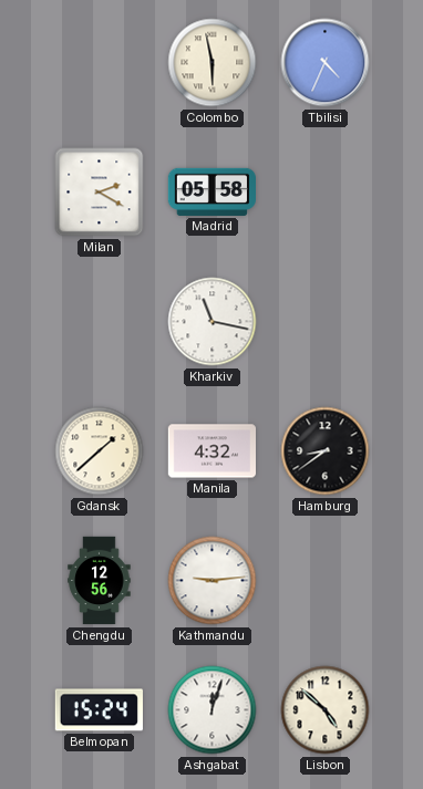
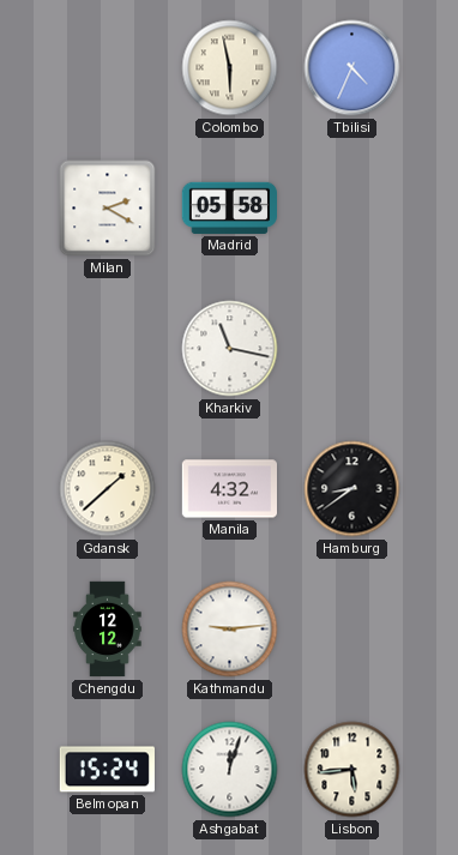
Chengdu: 12:56 -> 12:12 (108, 630)
Lisbon: 4:52 -> 5:44 (352, 770)
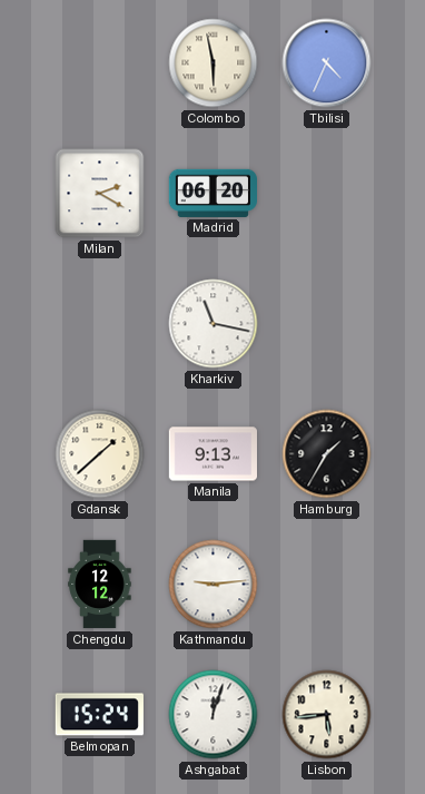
Madrid: 05:58 -> 06:20 (212, 193)
Manila: 4:32 -> 9:13 (212, 454)
Hamburg: 8:39 -> 1:35 (327, 454)
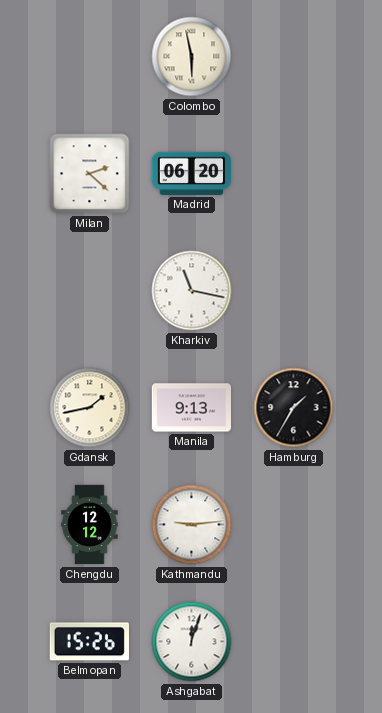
Tbilisi: 4:34 -> none (327, 63)
Milan: 2:20 -> 2:22 (90, 174)
Gdansk: 1:38 -> 1:43 (90, 408)
Belmopan: 15:24 -> 15:26 (89, 642)
Lisbon: 5:44 -> none (327, 715)
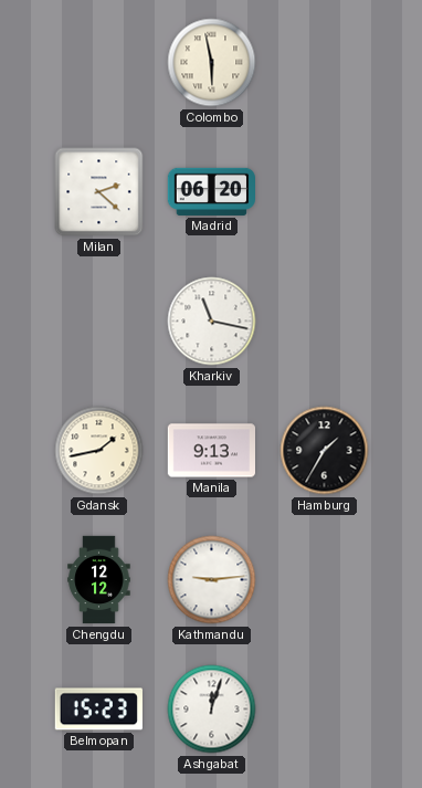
Belmopan: 15:26 -> 15:23 (98, 710)
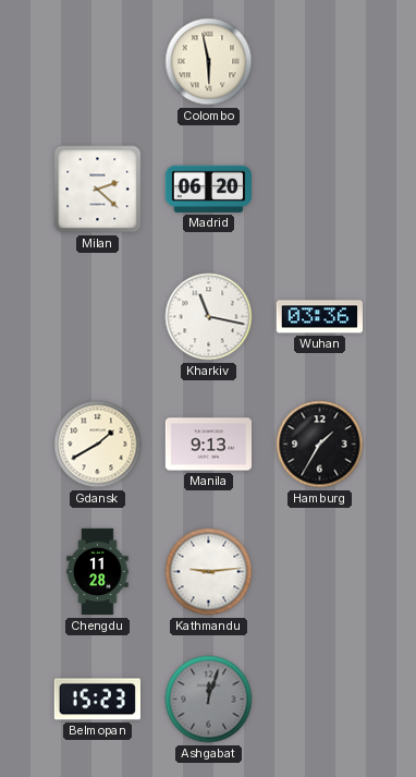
Wuhan: none -> 03:36 (319, 317)
Gdansk: 1:43 -> 1:40 (98, 445)
Chengdu: 12:12 -> 11:28 (98, 572)
Ashgabat dial: white -> grey (209, 700)
